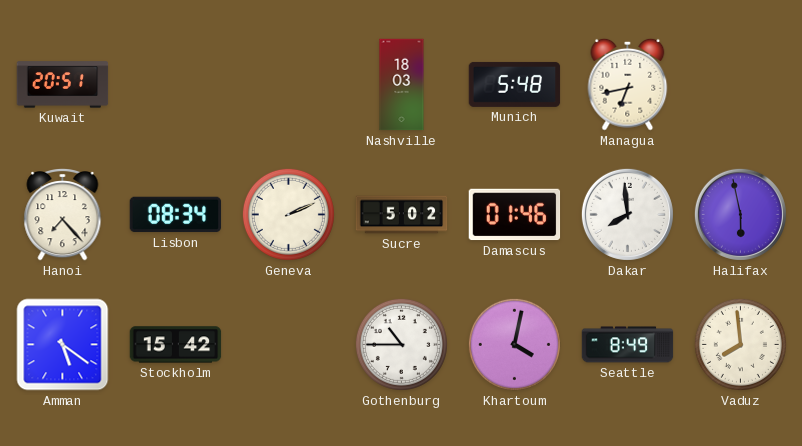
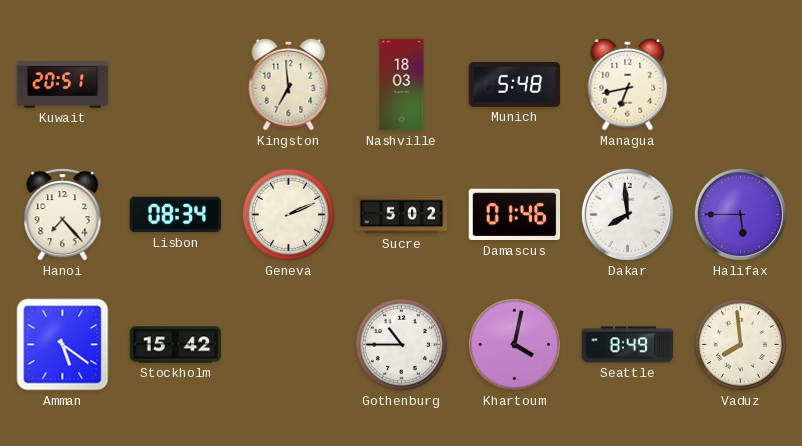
Kingston: none -> 6:59 (289, 84)
Halifax: 5:58 -> 5:45 (740, 214)
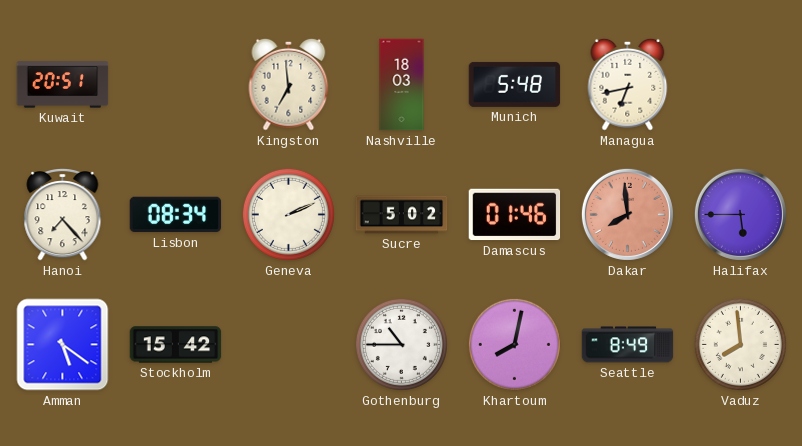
Dakar dial: white -> salmon (627, 214)
Khartoum: 4:02 -> 8:02 (514, 344)
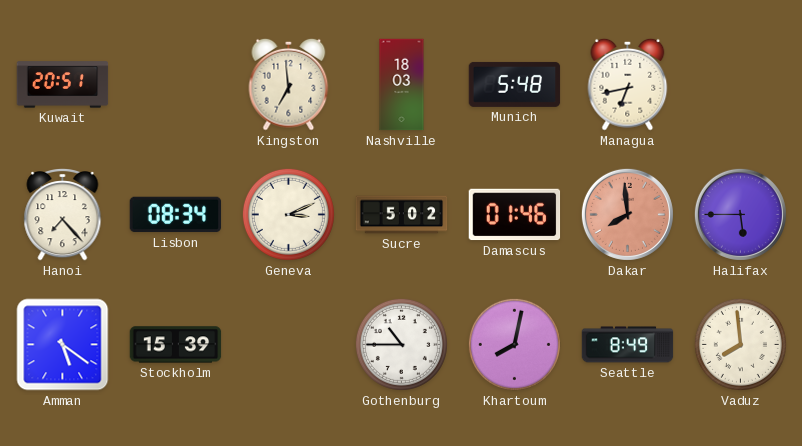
Geneva: 2:11 -> 3:11 (288, 214)
Stockholm: 15:42 -> 15:39 (176, 345)
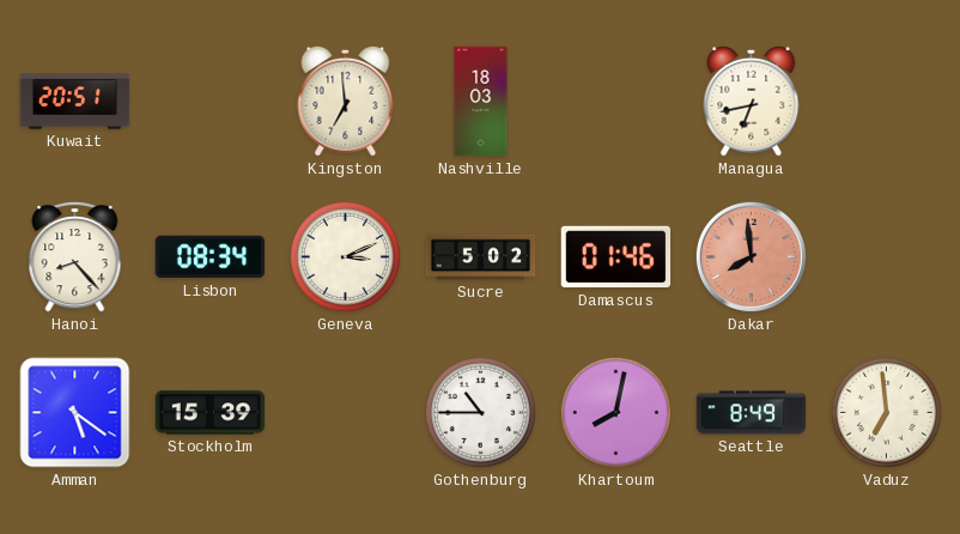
Munich: 5:48 -> none (515, 84)
Hanoi: 7:23 -> 8:23 (75, 257)
Halifax: 5:45 -> none (740, 214)
Vaduz: 7:59 -> 6:59 (886, 412)
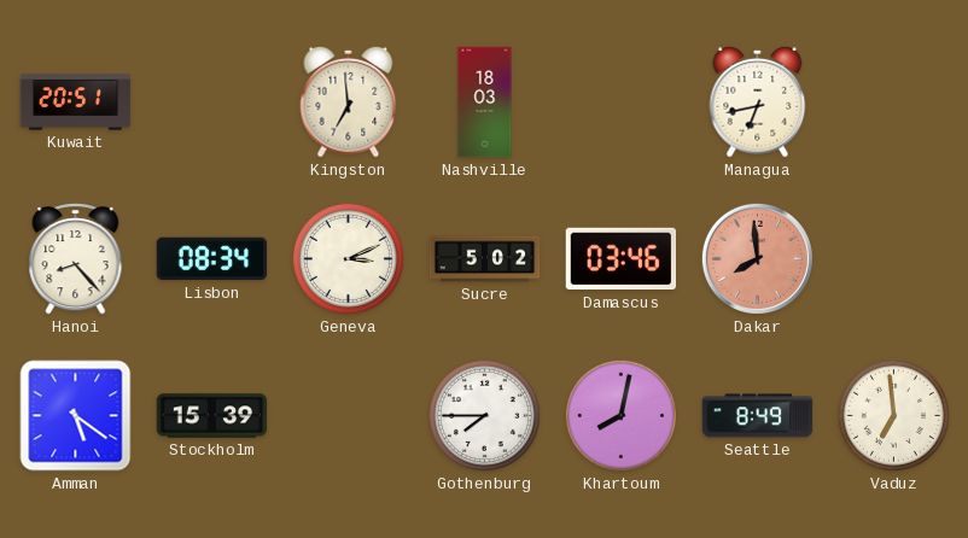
Damascus: 01:46 -> 03:46 (622, 259)
Gothenburg: 10:45 -> 7:45 (484, 415)
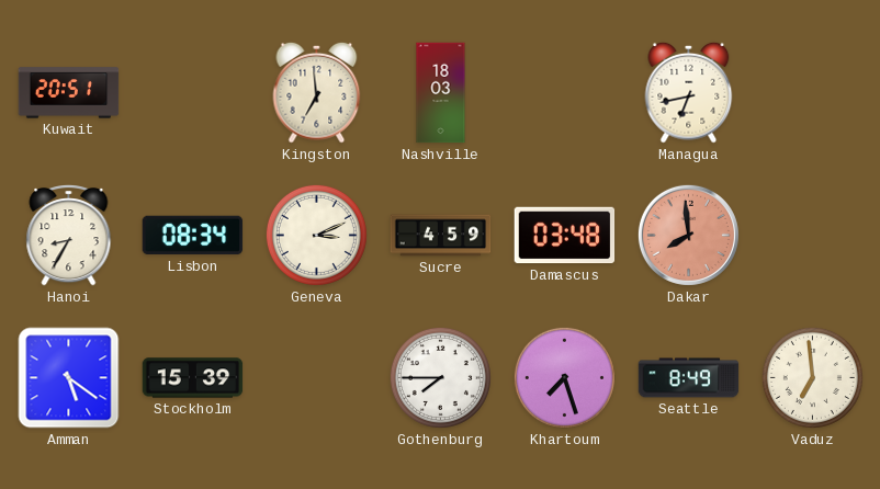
Hanoi: 8:23 -> 8:35 (69, 236)
Sucre: 5:02 -> 4:59 (441, 236)
Damascus: 03:46 -> 03:48 (565, 236)
Khartoum: 8:02 -> 7:27 (564, 377)
